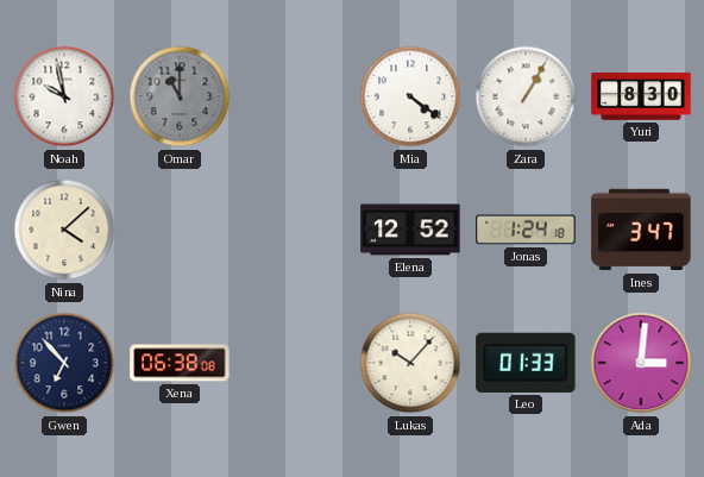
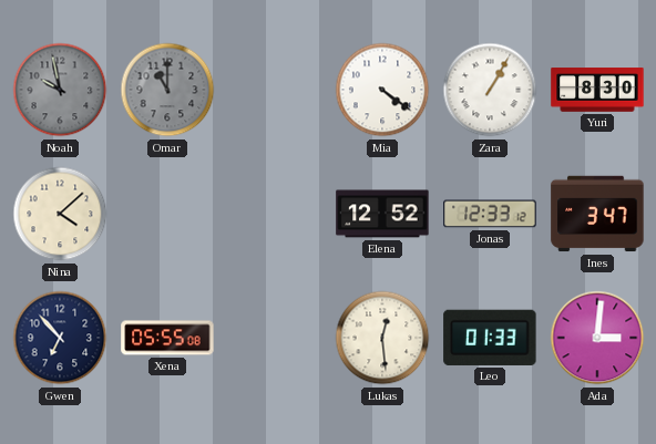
Noah dial: white -> grey (60, 90)
Jonas: 1:24 -> 12:33 (490, 214)
Xena: 06:38 -> 05:55 (167, 338)
Lukas: 10:07 -> 12:29 (382, 338)
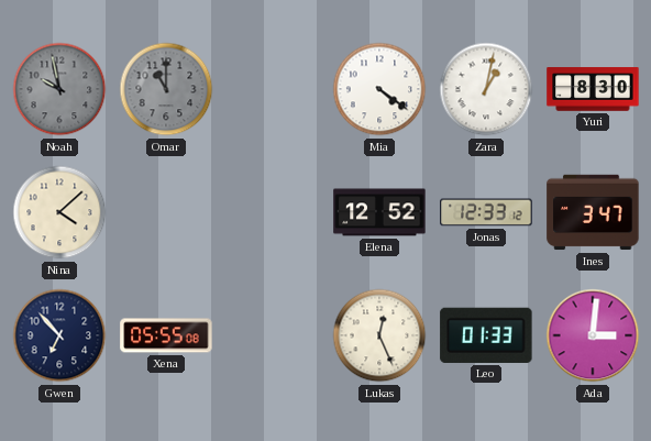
Zara: 1:05 -> 1:02 (486, 89)
Lukas: 12:29 -> 12:26 (379, 335)
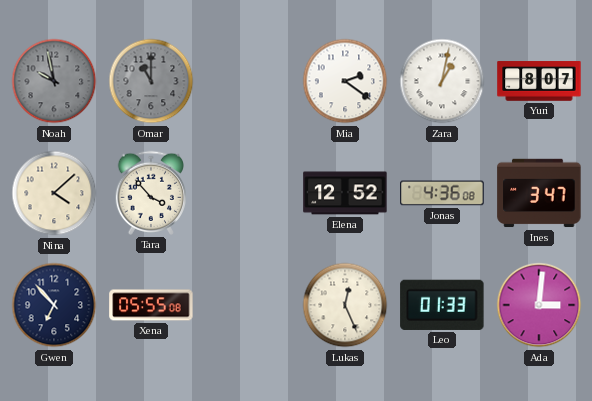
Mia: 4:21 -> 2:21 (345, 81)
Yuri: 8:30 -> 8:07 (539, 81)
Tara: none -> 3:53 (151, 193)
Jonas: 12:33 -> 4:36 (442, 193)
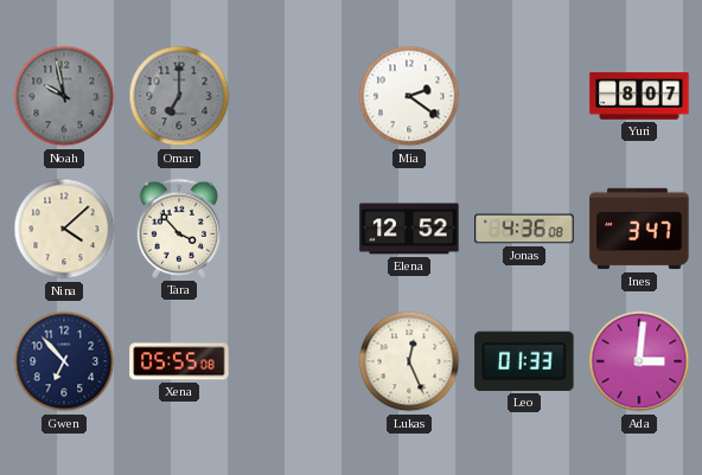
Omar: 11:00 -> 7:00 (179, 96)
Zara: 1:02 -> none (442, 81)
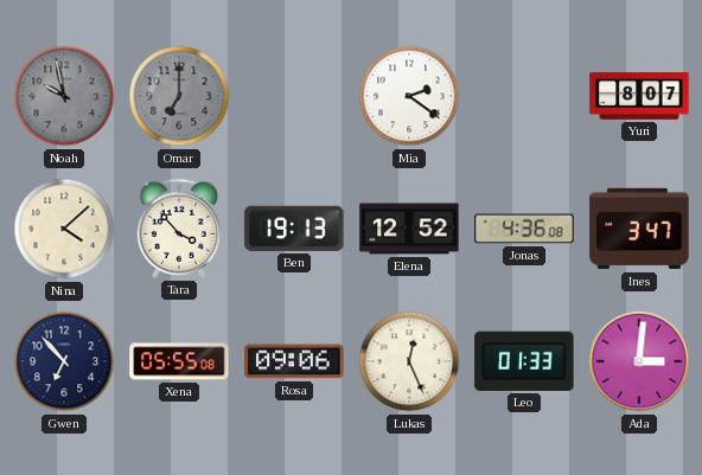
Ben: none -> 19:13 (294, 229)
Rosa: none -> 09:06 (294, 361)
